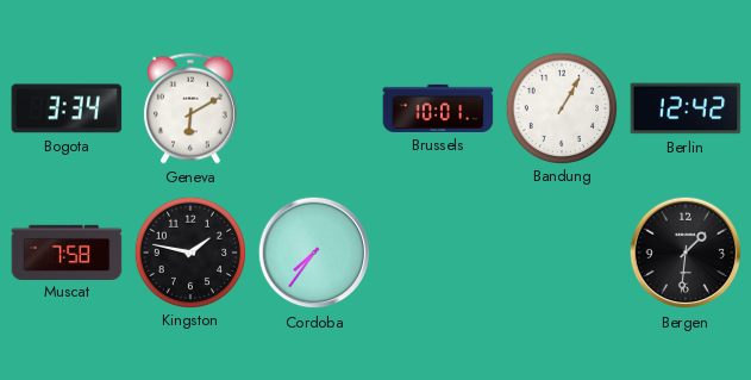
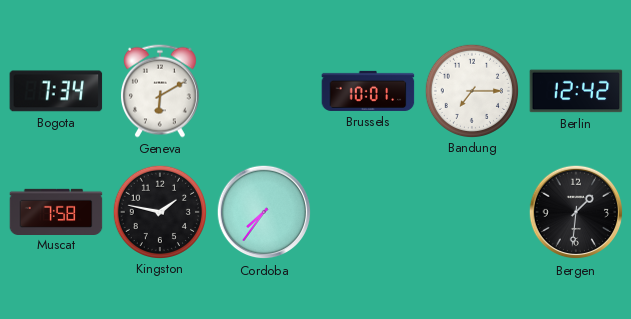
Bogota: 3:34 -> 7:34 (56, 91)
Bandung: 1:05 -> 7:15 (471, 90)
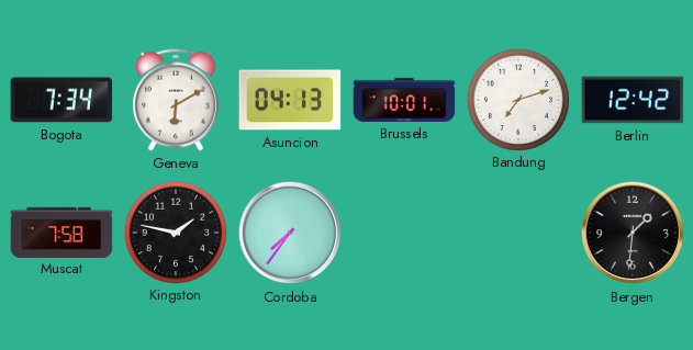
Asuncion: none -> 04:13 (290, 100)
Bandung: 7:15 -> 7:12 (517, 99)
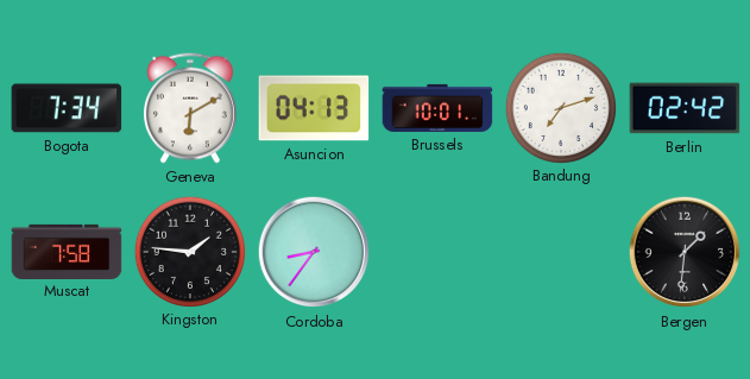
Berlin: 12:42 -> 02:42 (685, 108)
Kingston: 1:47 -> 1:46 (189, 251)
Cordoba: 7:36 -> 8:36 (314, 252)
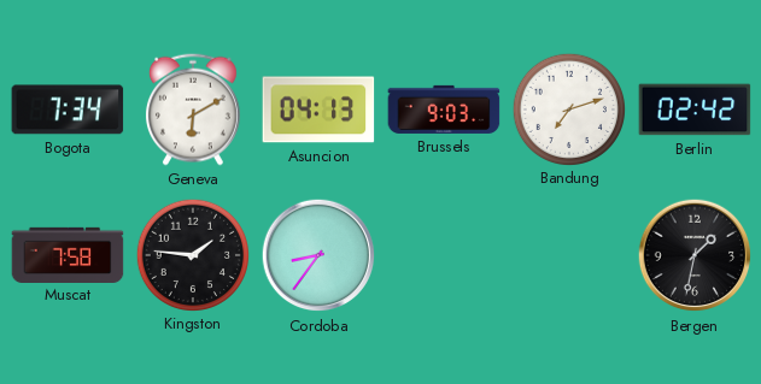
Brussels: 10:01 -> 9:03 (444, 110)
Bergen: 1:31 -> 1:32 (695, 255)
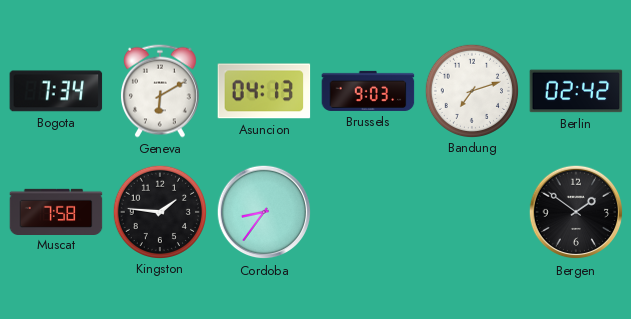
Bergen: 1:32 -> 1:51 (576, 212)
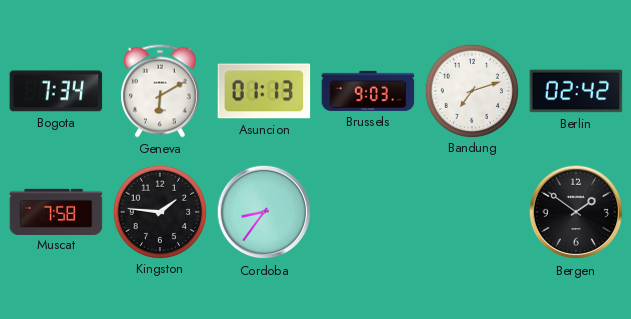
Asuncion: 04:13 -> 01:13 (264, 91)
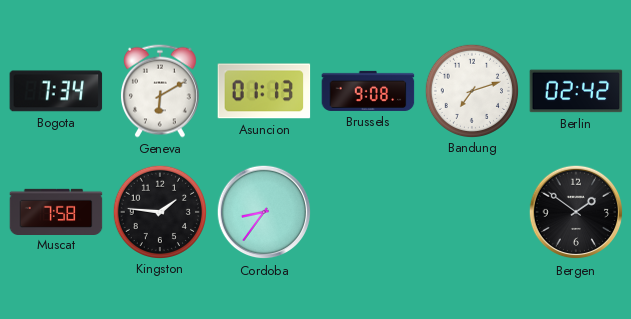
Brussels: 9:03 -> 9:08 (368, 91)
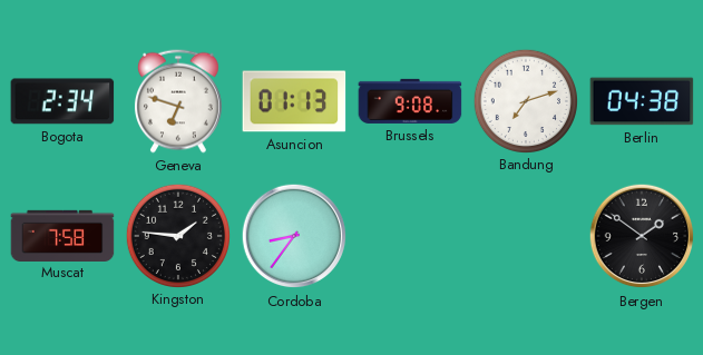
Bogota: 7:34 -> 2:34 (62, 101)
Geneva: 6:10 -> 6:48 (178, 101)
Berlin: 02:42 -> 04:38 (642, 101)
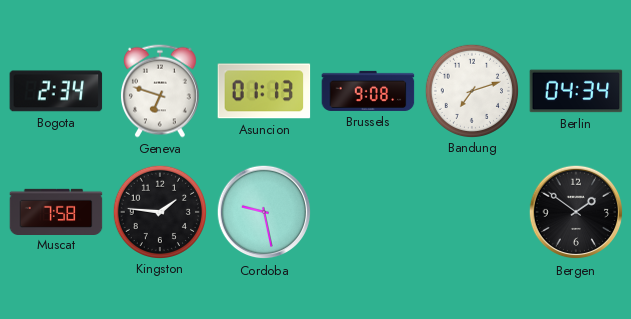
Berlin: 04:38 -> 04:34 (576, 91)
Cordoba: 8:36 -> 9:28 (264, 212)
